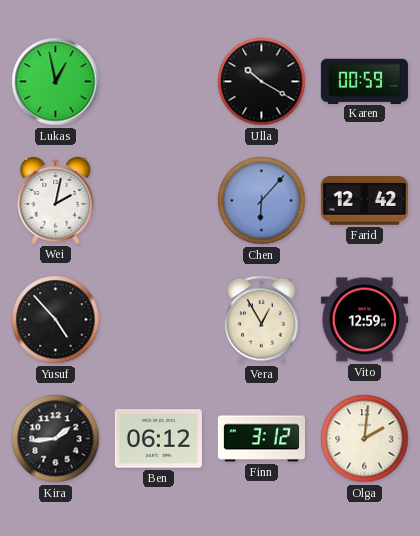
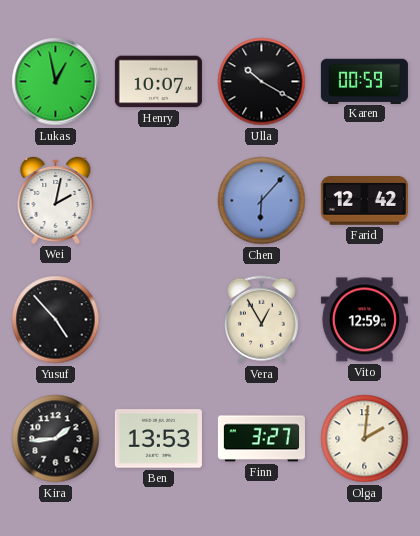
Henry: none -> 10:07 (158, 82)
Ben: 06:12 -> 13:53 (158, 439)
Finn: 3:12 -> 3:27 (261, 439)
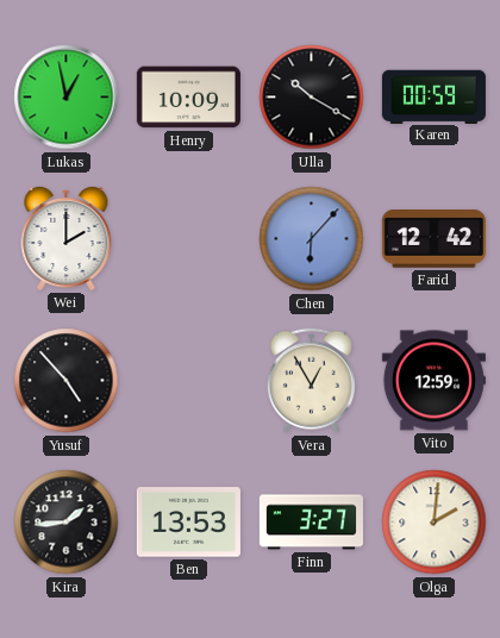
Henry: 10:07 -> 10:09 (188, 98)
Wei: 2:02 -> 2:00 (67, 238)
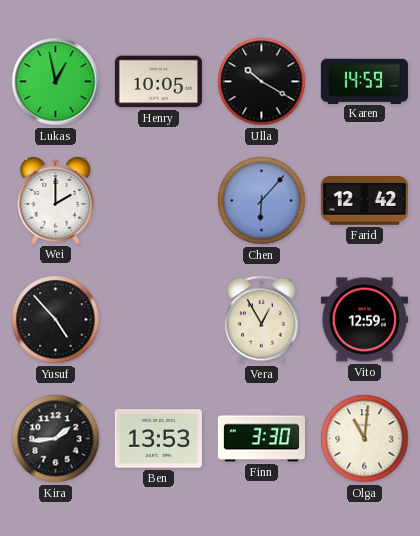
Henry: 10:09 -> 10:05 (158, 82)
Karen: 00:59 -> 14:59 (364, 81)
Finn: 3:27 -> 3:30 (261, 439)
Olga: 2:01 -> 11:01 (365, 439)
